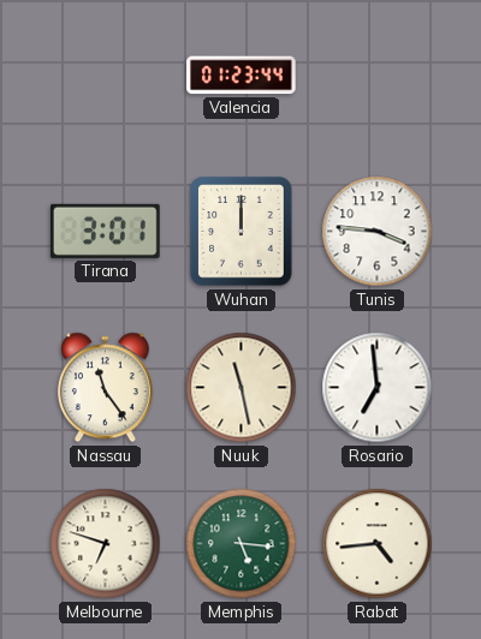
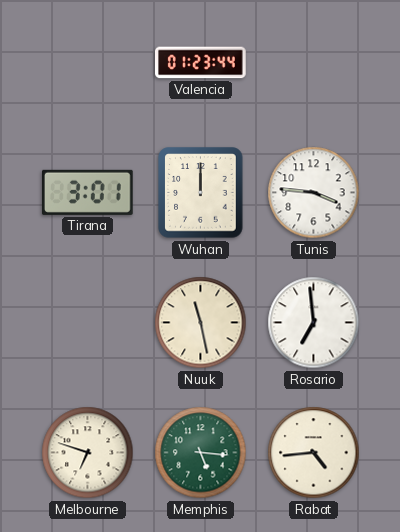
Nassau: 11:24 -> none (105, 388)
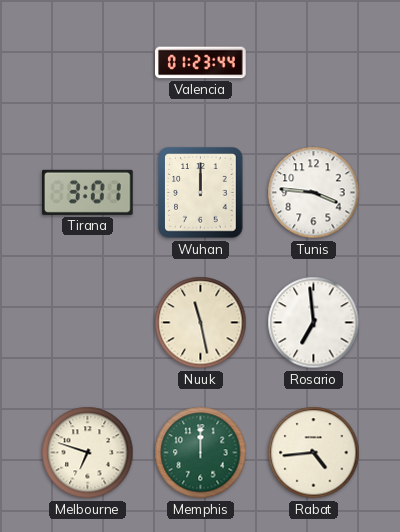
Memphis: 5:16 -> 12:00 (201, 453)
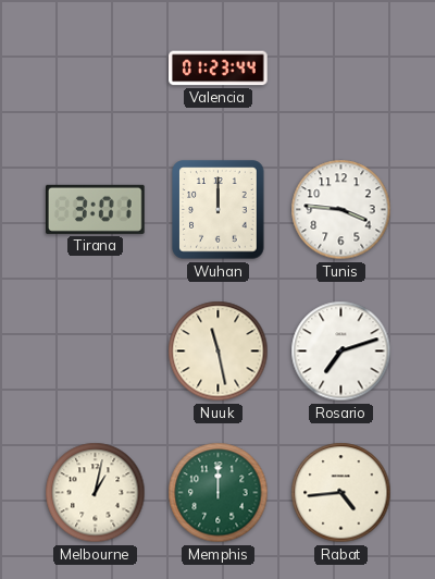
Rosario: 6:59 -> 7:12 (341, 352)
Melbourne: 6:48 -> 1:02 (96, 493)
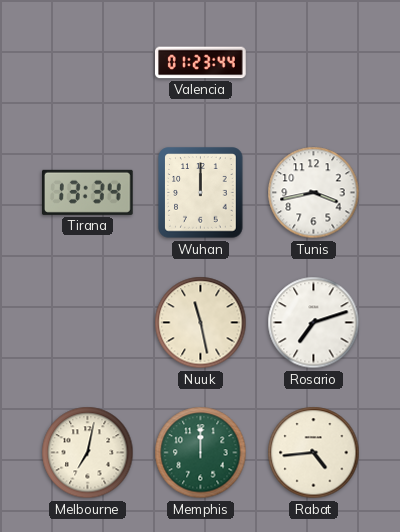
Tirana: 3:01 -> 13:34 (88, 192)
Tunis: 3:46 -> 3:43 (314, 193)
Melbourne: 1:02 -> 7:02 (88, 453)
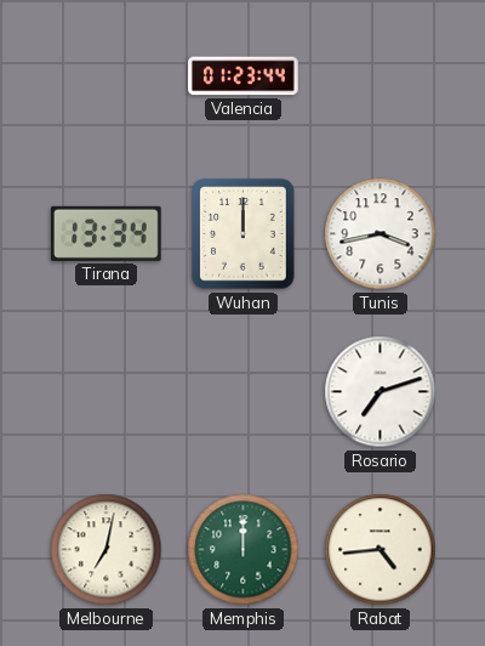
Nuuk: 11:28 -> none (201, 323)
